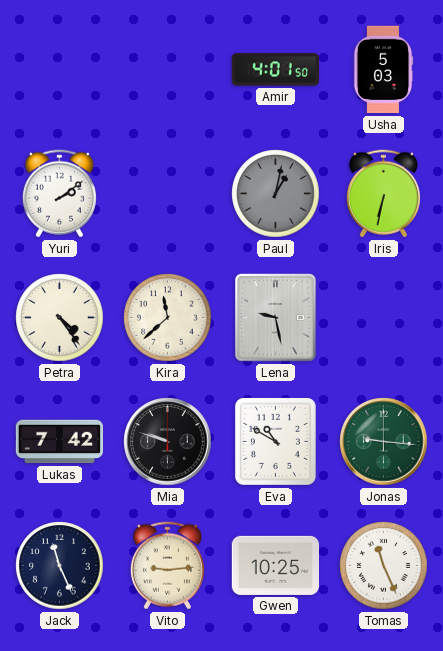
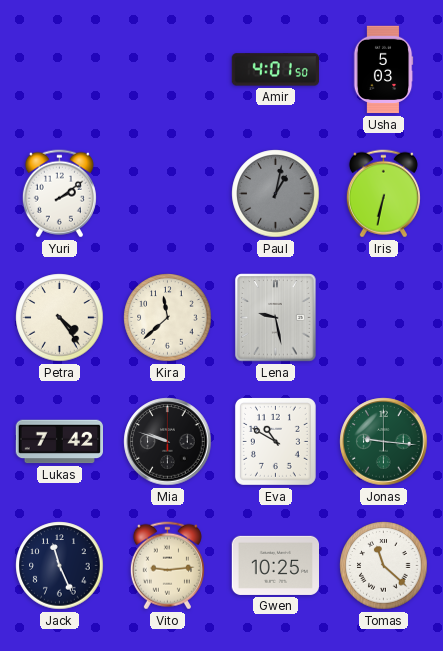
Tomas: 11:26 -> 11:22 (384, 566)
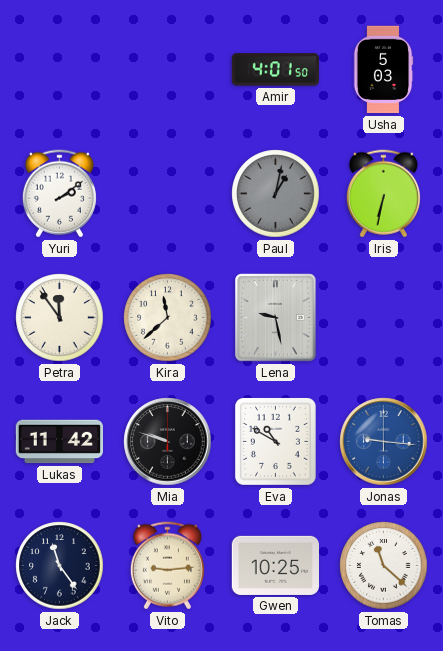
Petra: 4:24 -> 11:54 (60, 318)
Lukas: 7:42 -> 11:42 (60, 442)
Jonas dial: green -> blue (384, 442)
Jack: 11:26 -> 11:24 (60, 566)
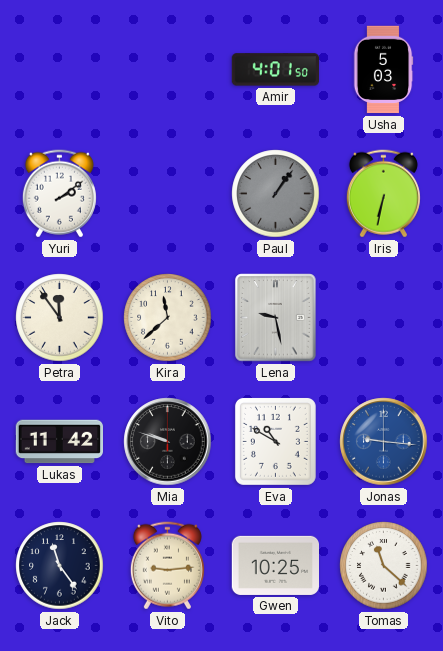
Paul: 1:02 -> 1:06 (276, 194)
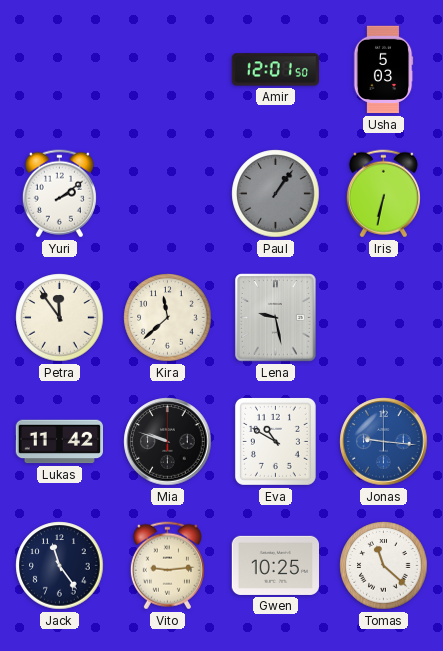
Amir: 4:01 -> 12:01 (275, 70)
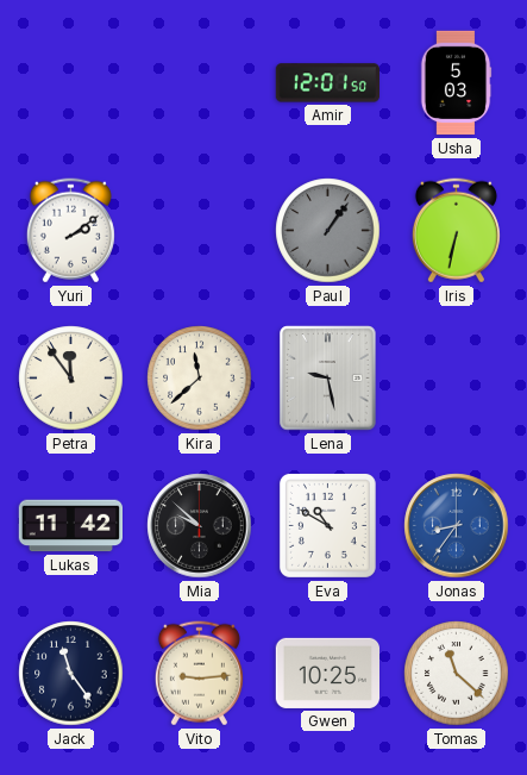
Mia: 9:48 -> 9:52 (200, 526)
Jonas: 9:16 -> 8:36 (457, 526)
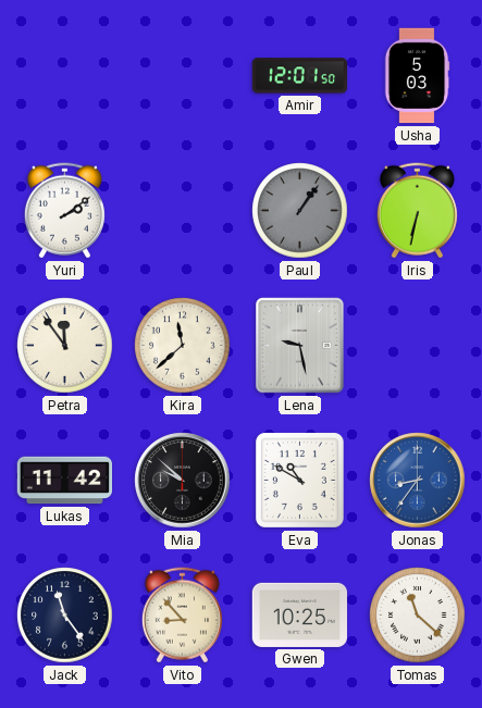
Vito: 9:14 -> 8:53 (182, 616)
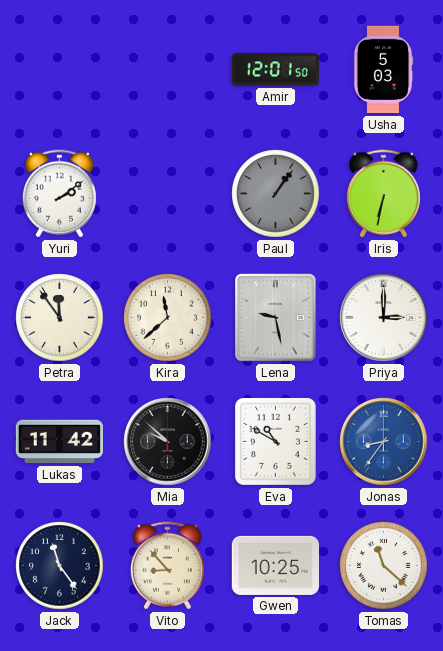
Priya: none -> 3:00 (384, 318)
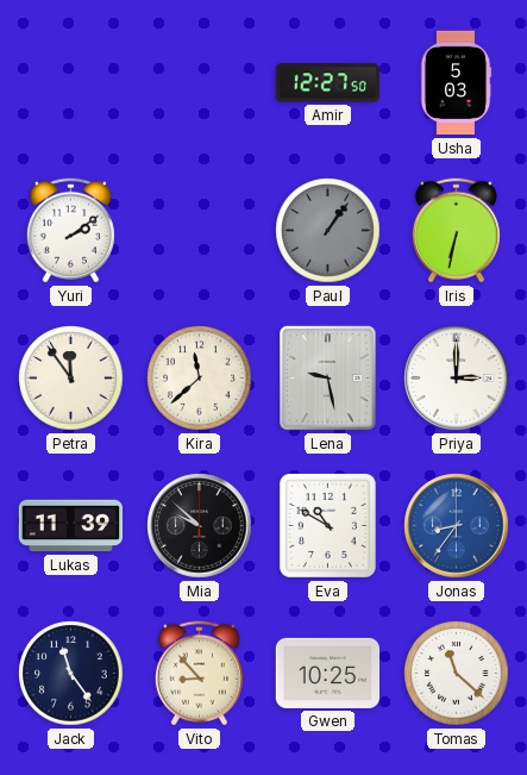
Amir: 12:01 -> 12:27 (327, 83)
Lukas: 11:42 -> 11:39 (71, 526)
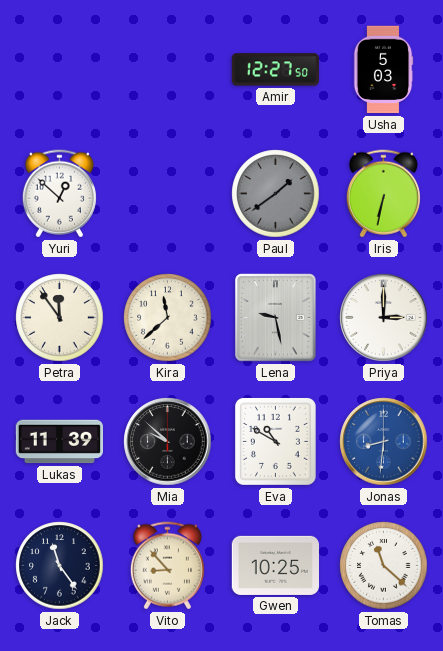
Yuri: 2:09 -> 12:52 (59, 194)
Paul: 1:06 -> 1:39 (276, 194)
Jonas: 8:36 -> 8:31 (384, 442)
